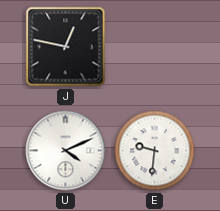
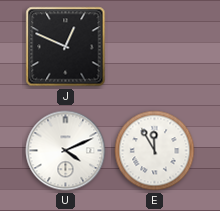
J: 12:47 -> 12:49 (66, 47)
E: 9:31 -> 11:55 (155, 151)
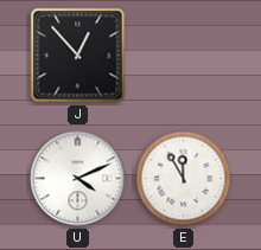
J: 12:49 -> 12:53 (78, 56)
